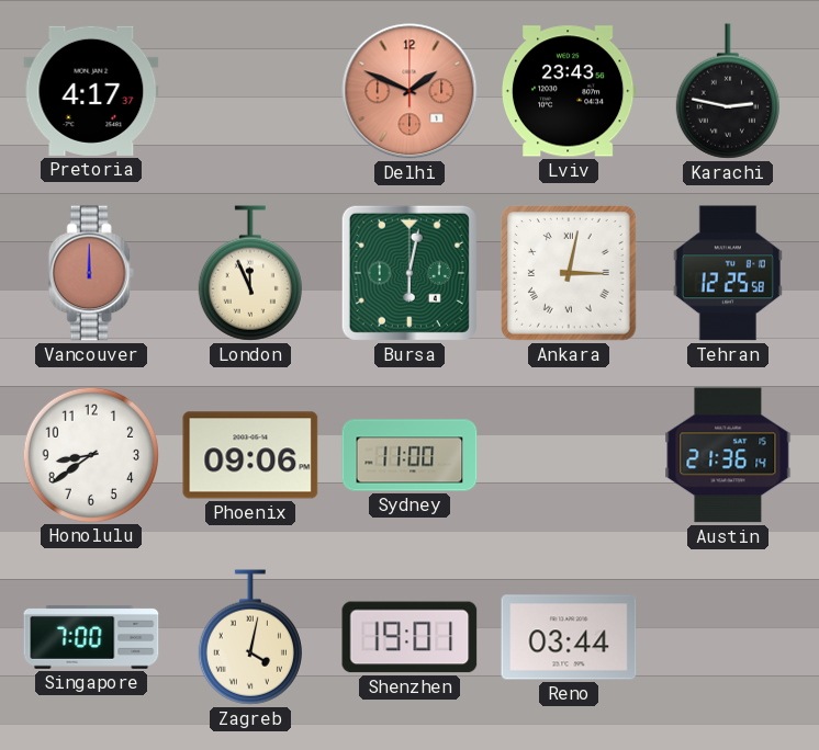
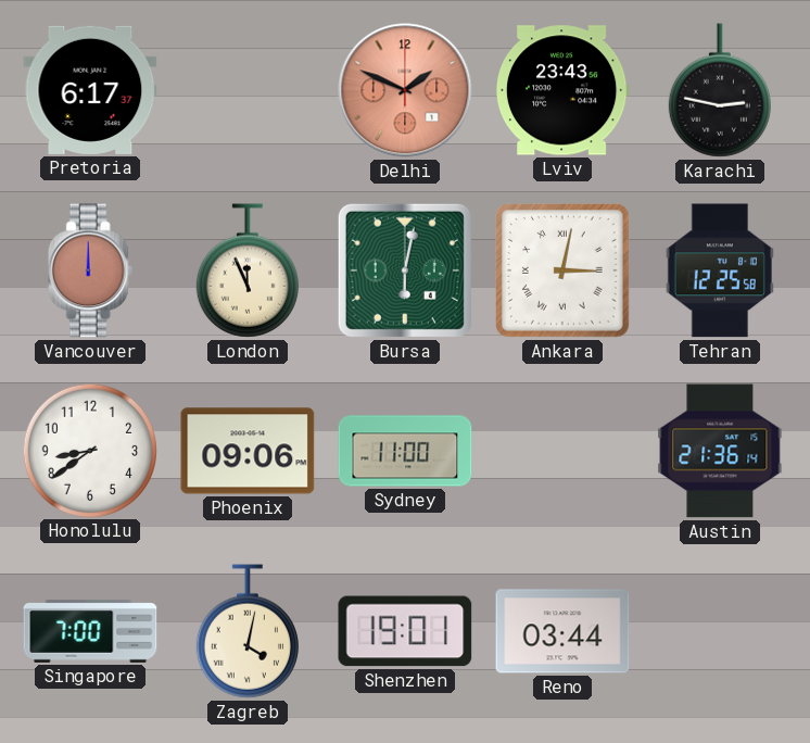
Pretoria: 4:17 -> 6:17 (90, 90)
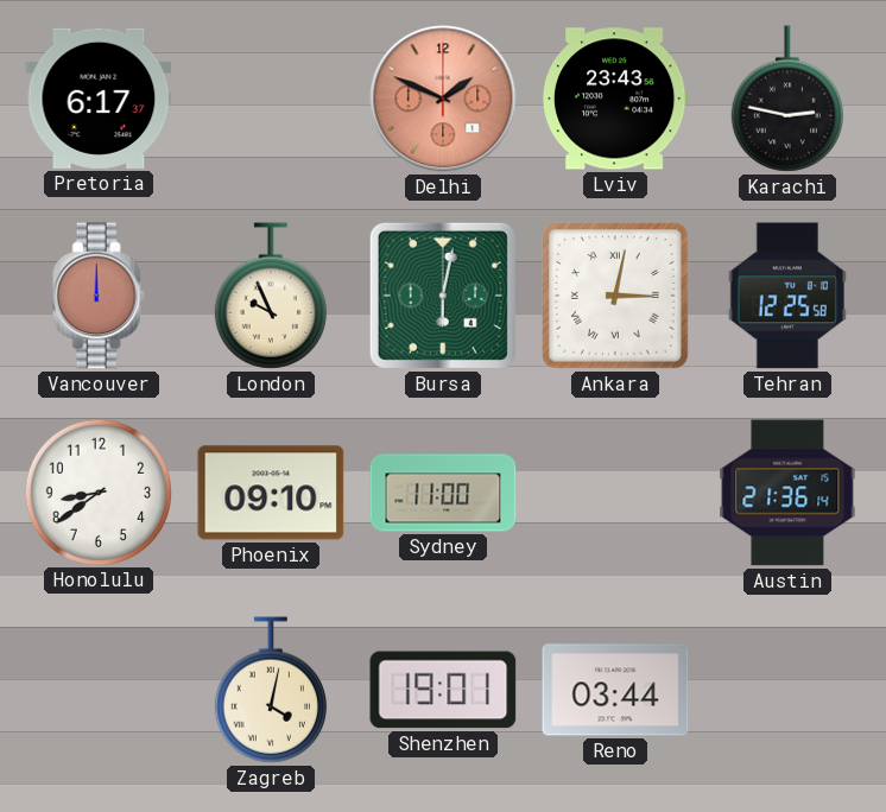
London: 11:56 -> 9:56 (271, 296)
Phoenix: 09:06 -> 09:10 (271, 493)
Singapore: 7:00 -> none (90, 631)
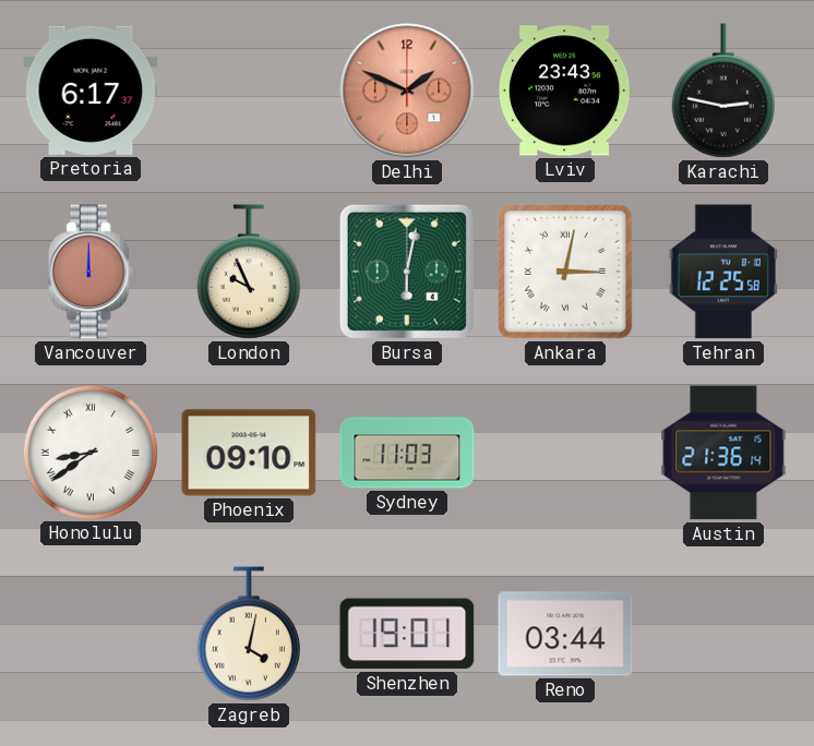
Honolulu numerals: Arabic -> Roman (89, 452)
Sydney: 11:00 -> 11:03 (407, 453)
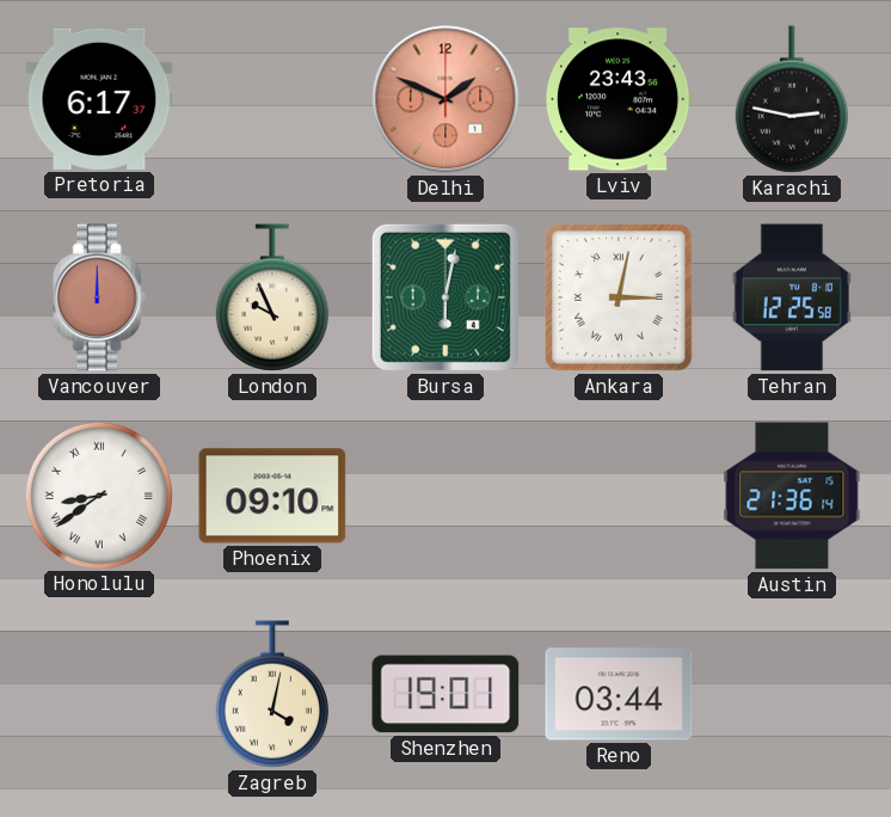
Sydney: 11:03 -> none (407, 453)
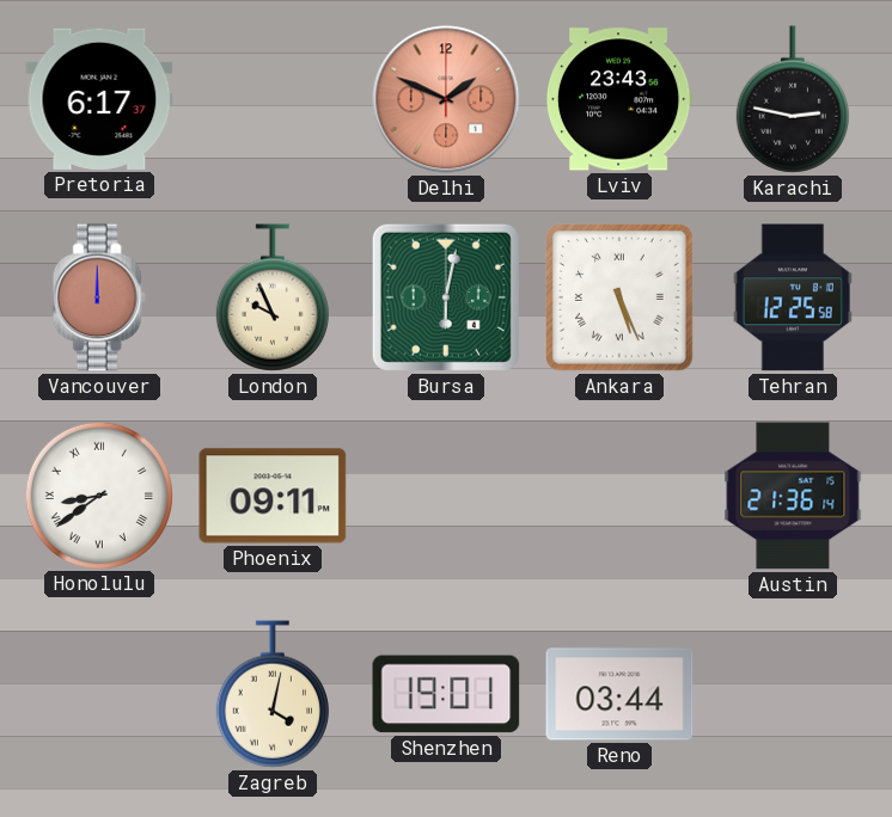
Ankara: 3:02 -> 5:26 (619, 297)
Phoenix: 09:10 -> 09:11 (273, 496)
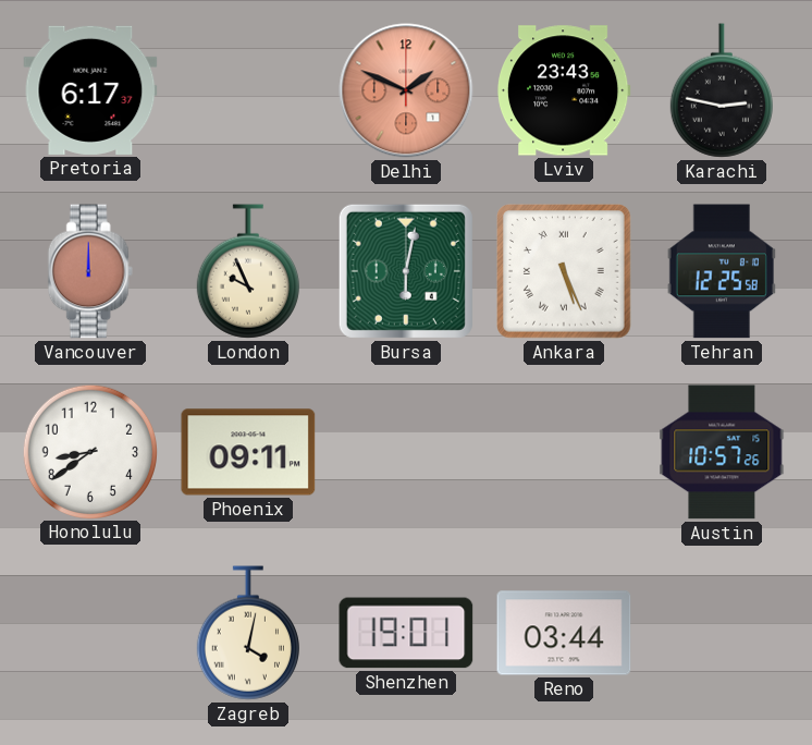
Honolulu numerals: Roman -> Arabic (89, 451)
Austin: 21:36 -> 10:57 (722, 452)
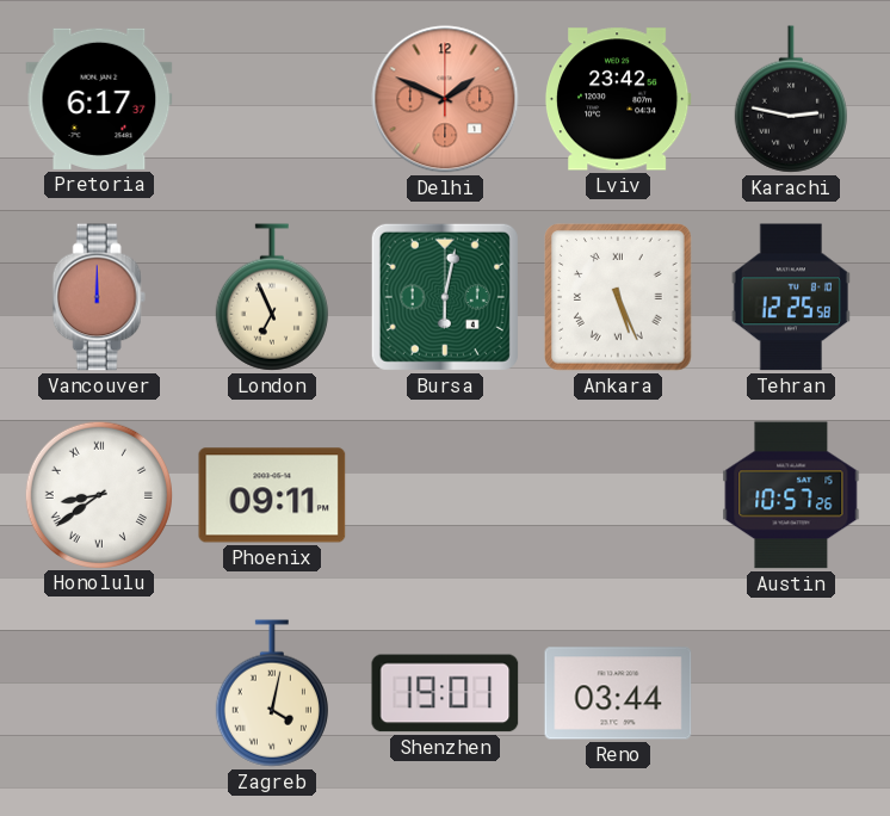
Lviv: 23:43 -> 23:42 (618, 99)
London: 9:56 -> 6:56 (272, 297)
Honolulu numerals: Arabic -> Roman (98, 494)
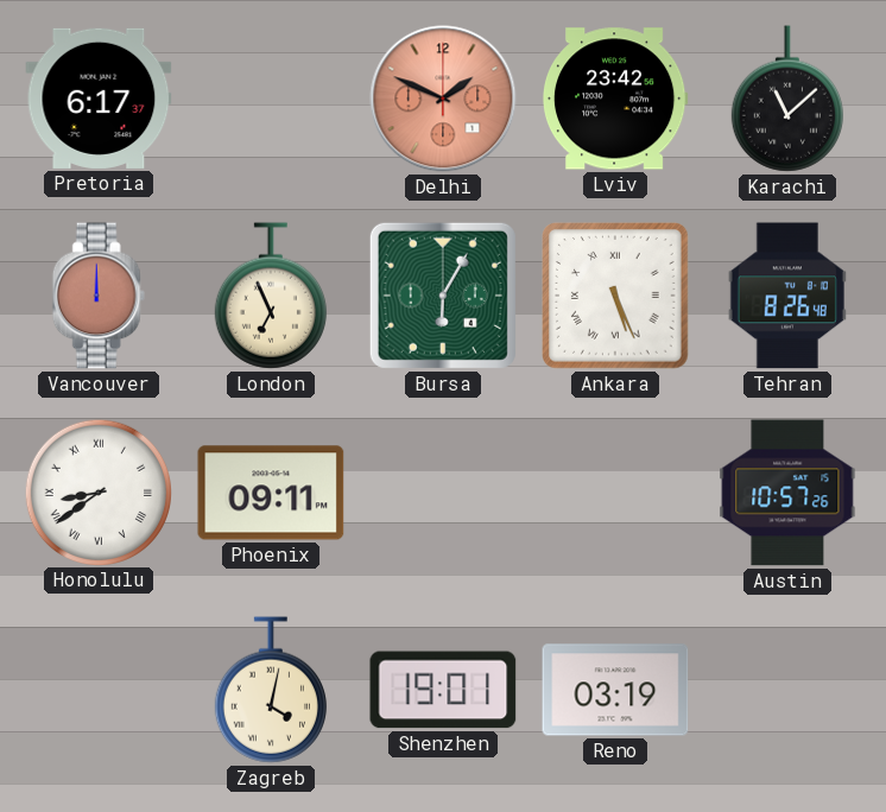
Karachi: 2:47 -> 11:08 (787, 99)
Bursa: 6:02 -> 6:05 (443, 296)
Tehran: 12:25 -> 8:26 (787, 296)
Reno: 03:44 -> 03:19 (615, 690)
